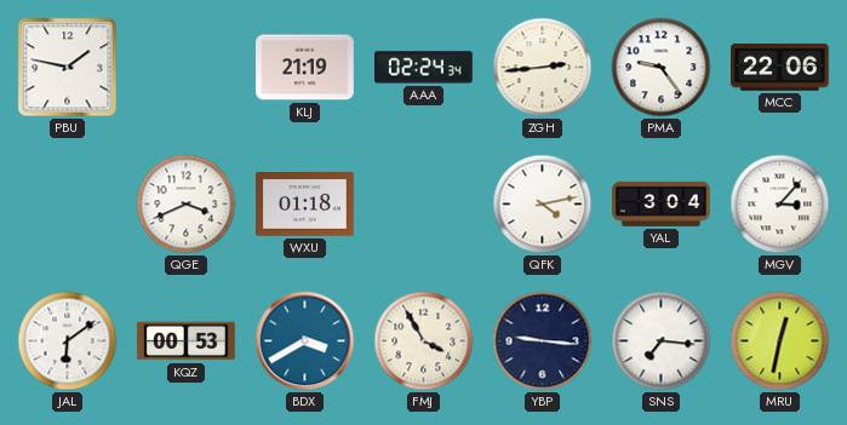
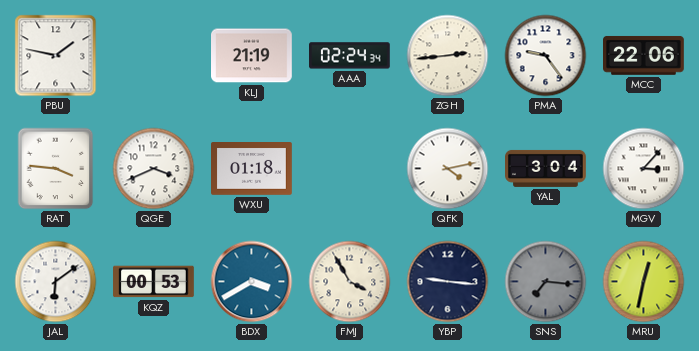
RAT: none -> 3:46 (56, 169)
SNS dial: white -> grey (546, 282)
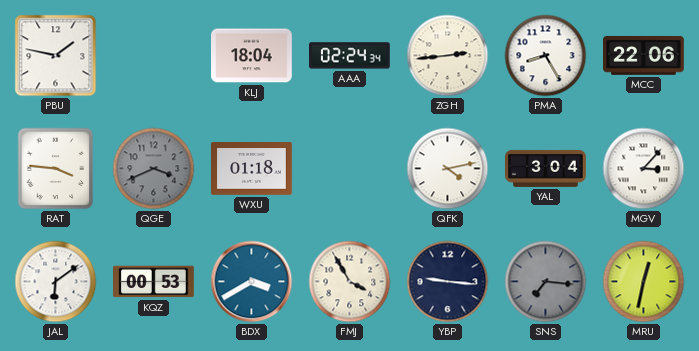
KLJ: 21:19 -> 18:04 (252, 56)
PMA: 9:24 -> 8:25 (546, 56)
QGE dial: white -> grey (154, 169)
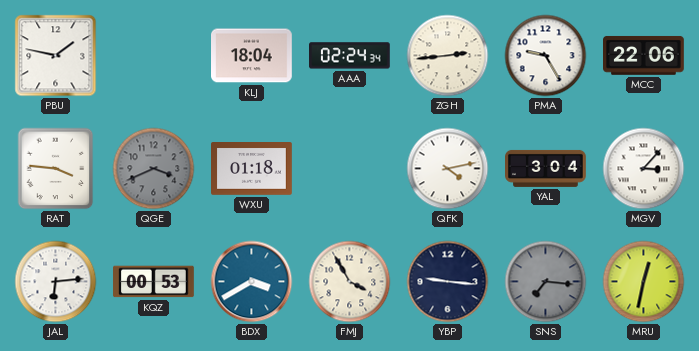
PMA: 8:25 -> 9:25 (546, 56)
JAL: 6:09 -> 6:14 (56, 282)
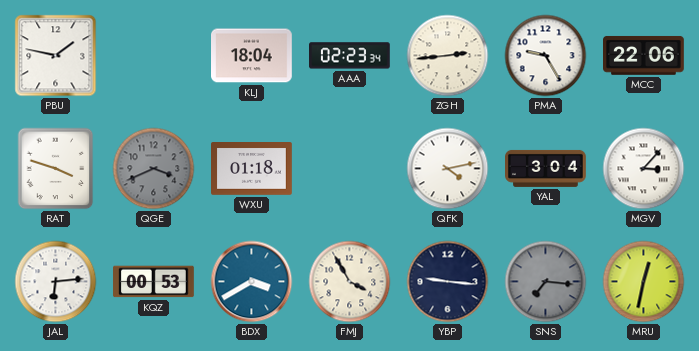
AAA: 02:24 -> 02:23 (350, 56)
RAT: 3:46 -> 3:48 (56, 169)
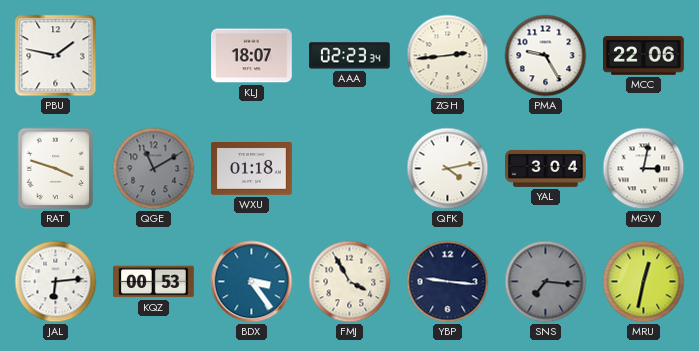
KLJ: 18:04 -> 18:07 (252, 56)
QGE: 3:41 -> 11:10 (154, 169)
MGV: 3:07 -> 3:02 (644, 169)
BDX: 3:40 -> 3:24 (252, 282)
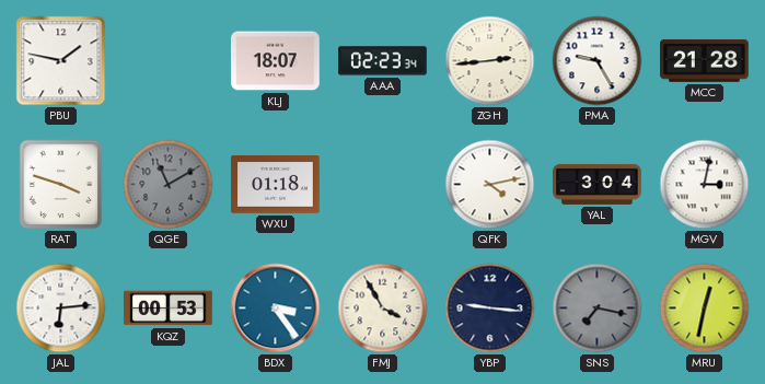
MCC: 22:06 -> 21:28 (705, 61)
SNS: 7:16 -> 7:17 (598, 309)
